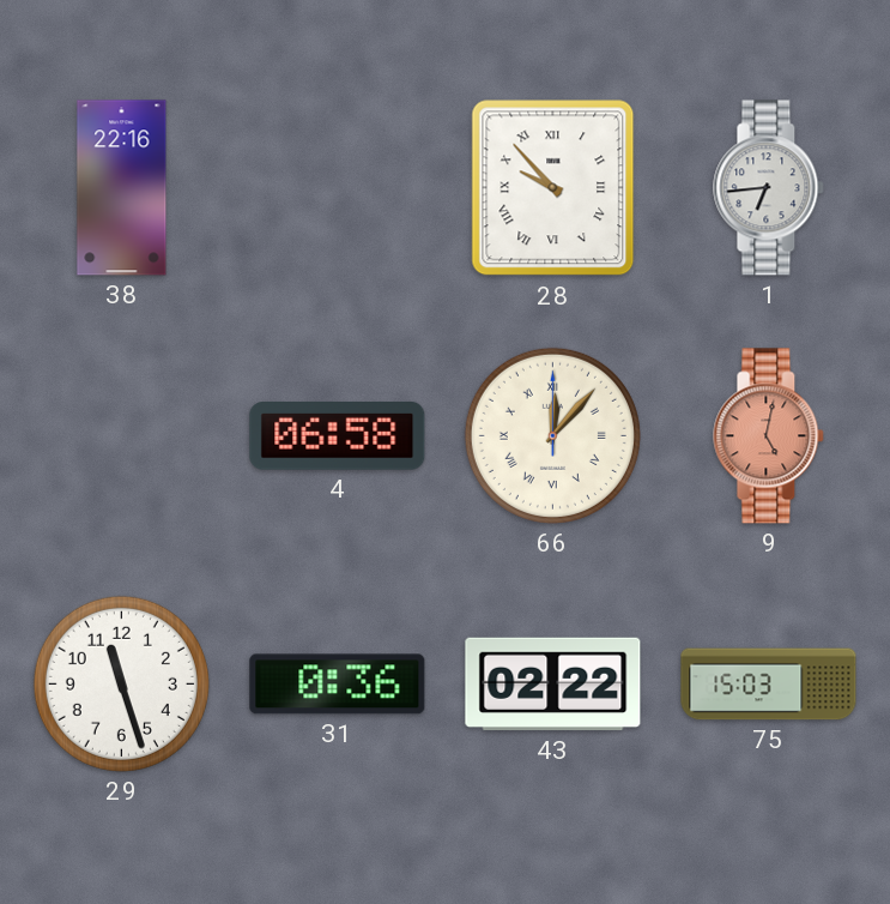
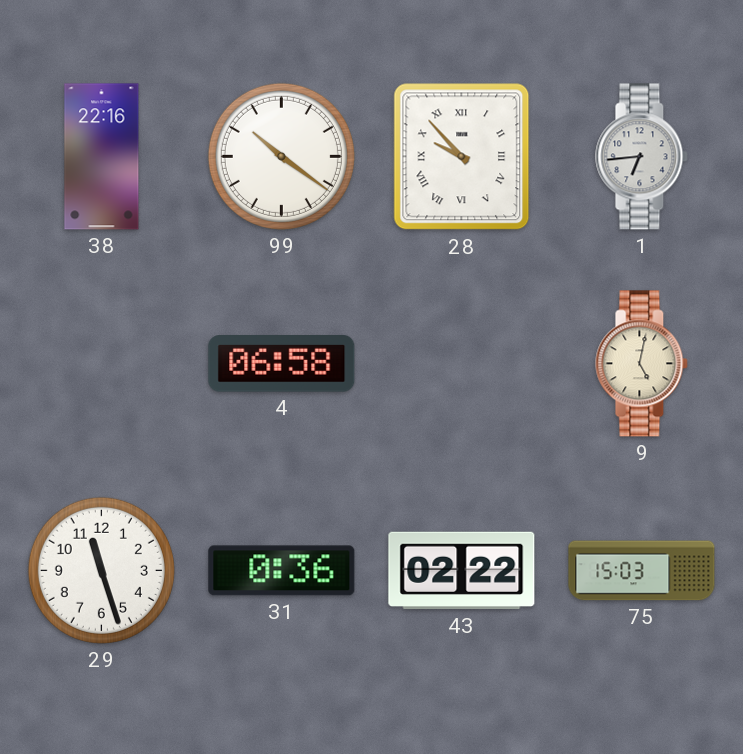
99: none -> 10:21 (281, 156)
66: 12:07 -> none (552, 435)
9 dial: salmon -> cream (642, 364)
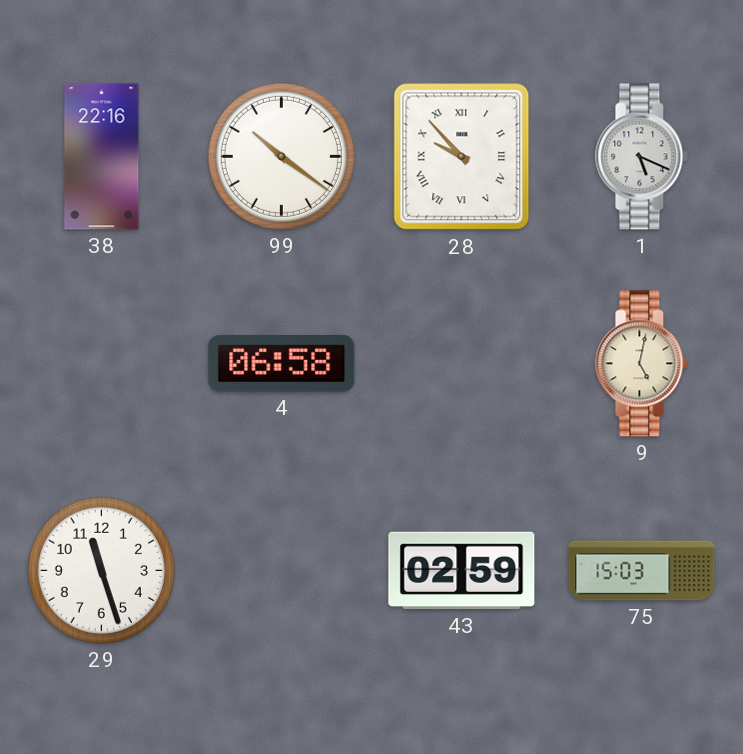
1: 6:44 -> 5:19 (642, 157)
31: 0:36 -> none (282, 571)
43: 02:22 -> 02:59 (462, 571)
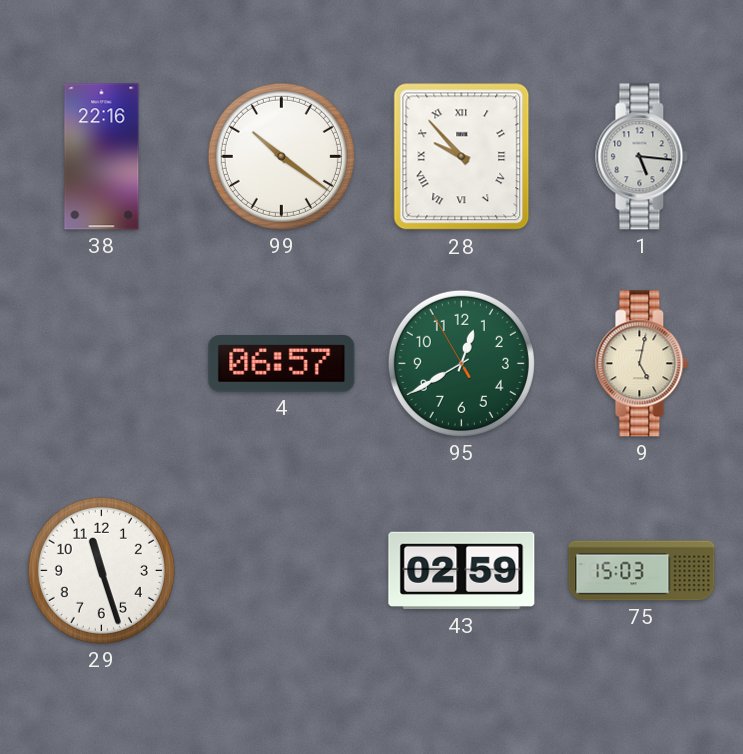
1: 5:19 -> 5:16 (642, 157)
4: 06:58 -> 06:57 (282, 364)
95: none -> 12:39 (461, 363)
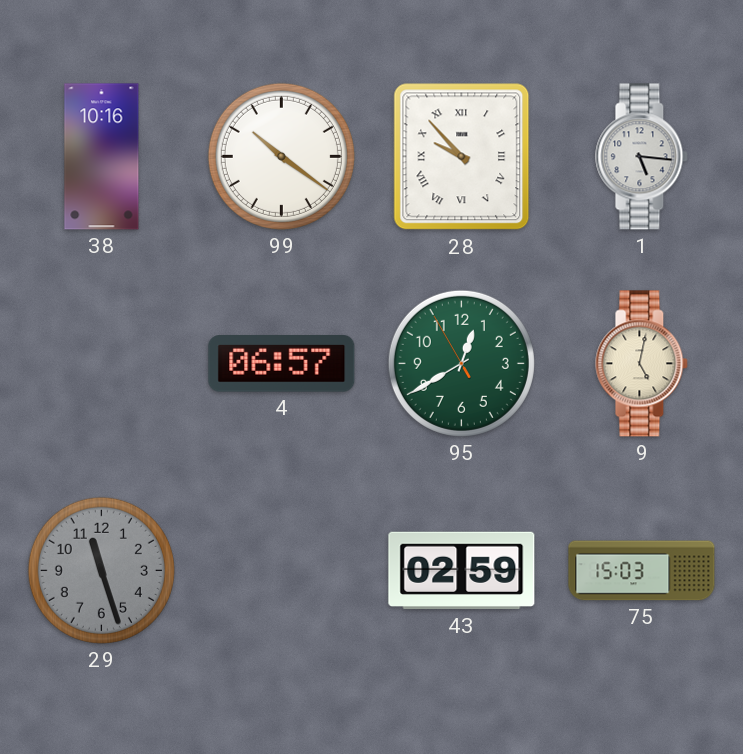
38: 22:16 -> 10:16 (102, 157)
29 dial: white -> grey (101, 570)
